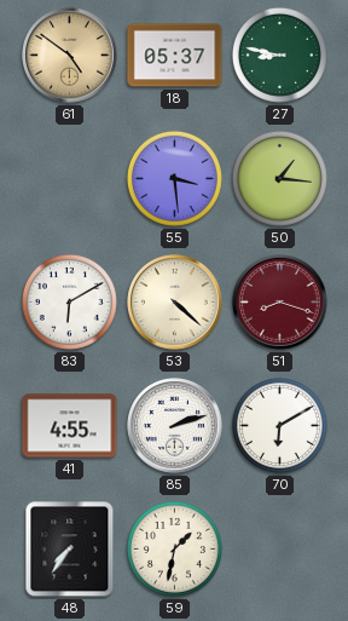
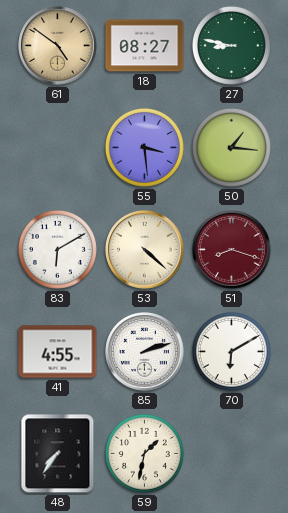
18: 05:37 -> 08:27 (145, 46)
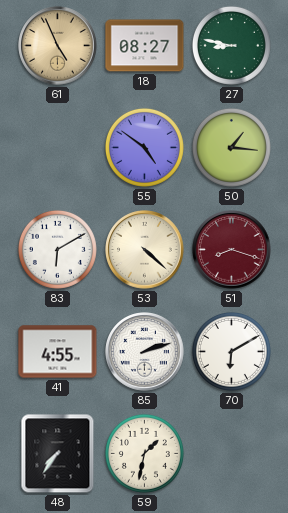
61: 4:51 -> 4:56 (58, 46)
55: 3:29 -> 4:51 (144, 147)
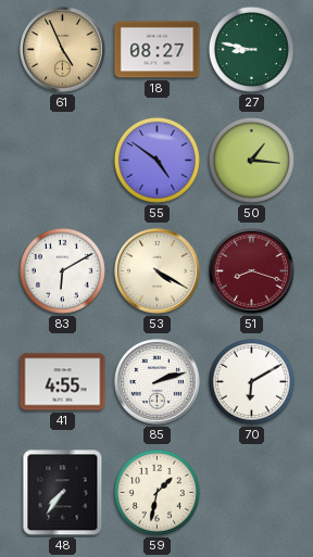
53: 4:22 -> 4:20 (158, 271)
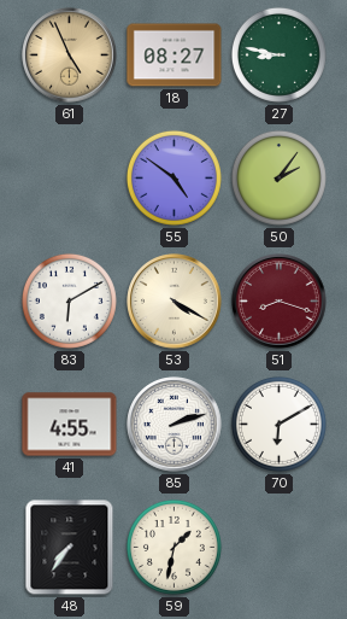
50: 1:16 -> 2:06 (278, 177)
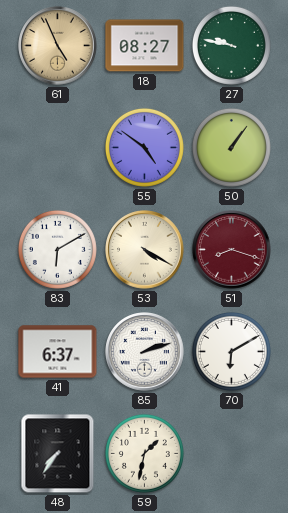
27: 8:47 -> 9:47 (231, 45)
50: 2:06 -> 1:06 (231, 147)
41: 4:55 -> 6:37 (58, 352)
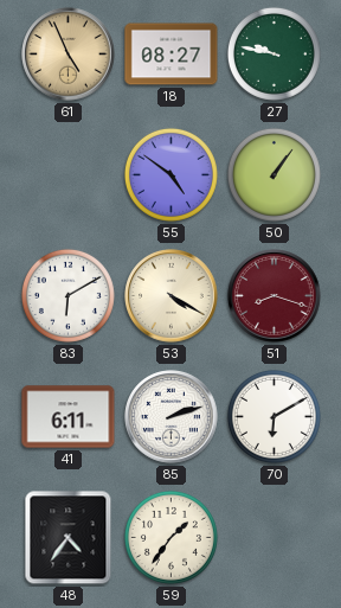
41: 6:37 -> 6:11 (69, 417)
48: 7:36 -> 4:36 (69, 538)
59: 1:32 -> 1:36 (170, 537)
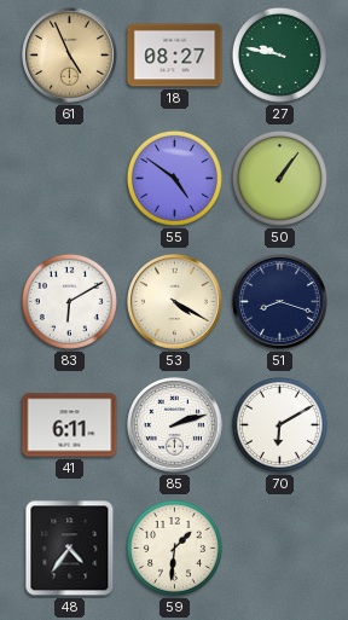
51 dial: burgundy -> navy (280, 302)
59: 1:36 -> 1:31 (174, 547)
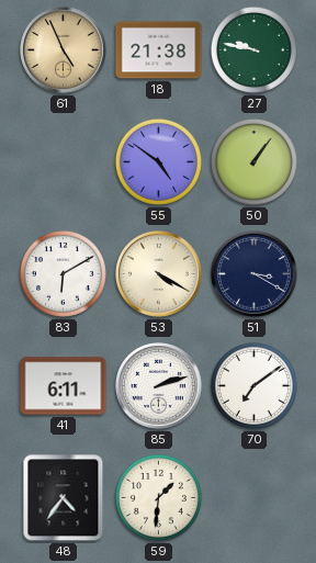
18: 08:27 -> 21:38 (159, 50)
51: 8:18 -> 3:20 (255, 274)
70: 6:10 -> 7:09 (253, 385)
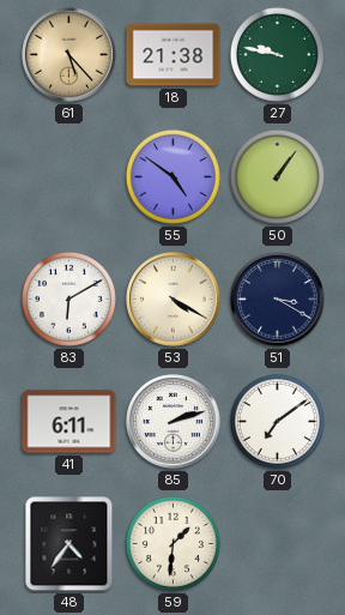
61: 4:56 -> 5:23 (69, 55)
